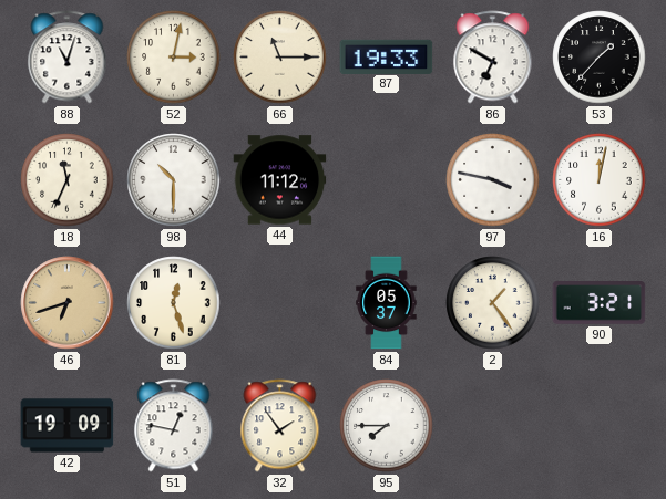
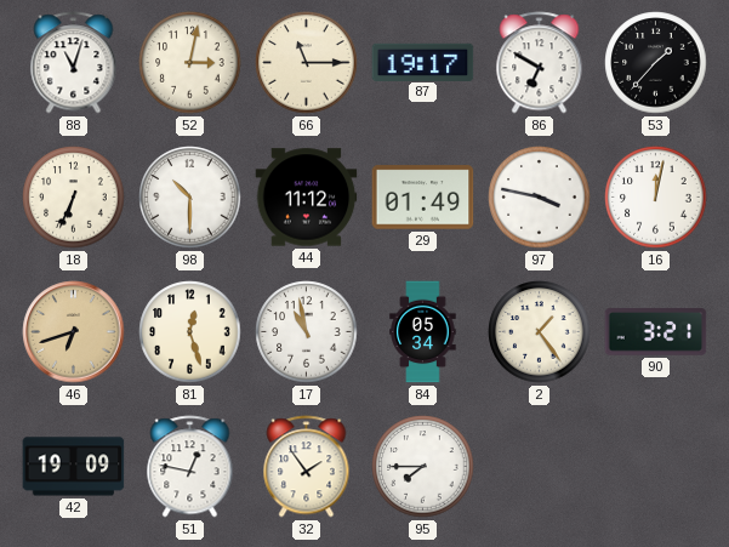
87: 19:33 -> 19:17 (423, 62)
18: 11:34 -> 6:34 (74, 198)
29: none -> 01:49 (423, 198)
17: none -> 10:58 (307, 332)
84: 05:37 -> 05:34 (423, 332)
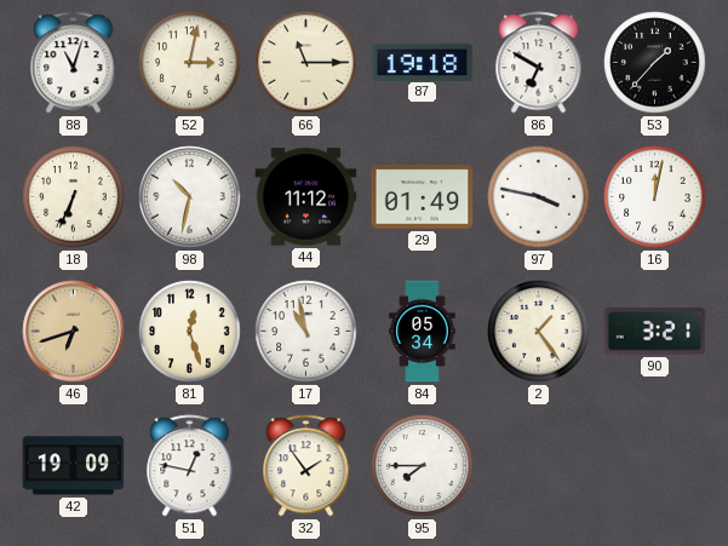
87: 19:17 -> 19:18 (423, 62)
98: 10:30 -> 10:32 (190, 197)
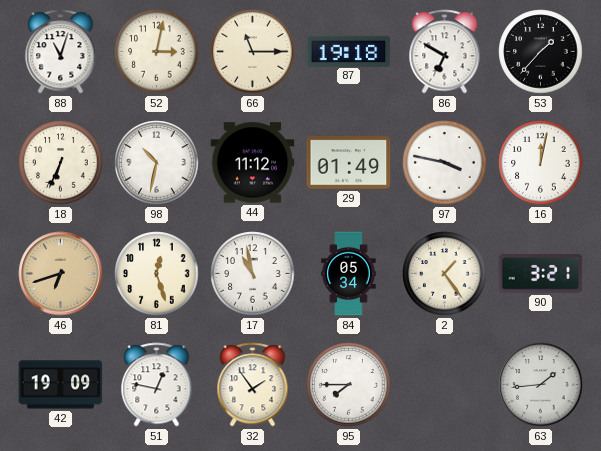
63: none -> 1:44 (541, 385)
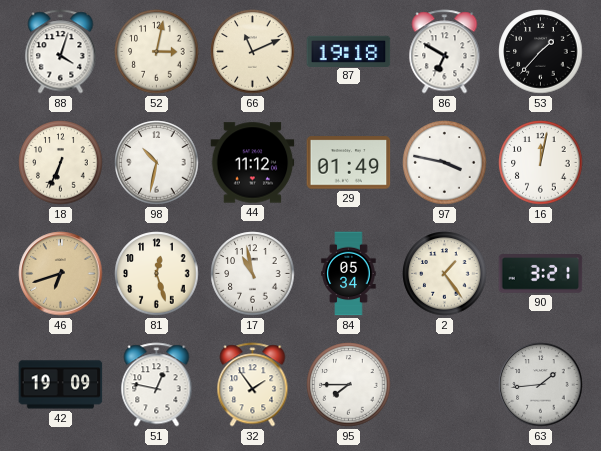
88: 11:03 -> 4:03 (61, 52)
66: 11:15 -> 11:11 (253, 52)
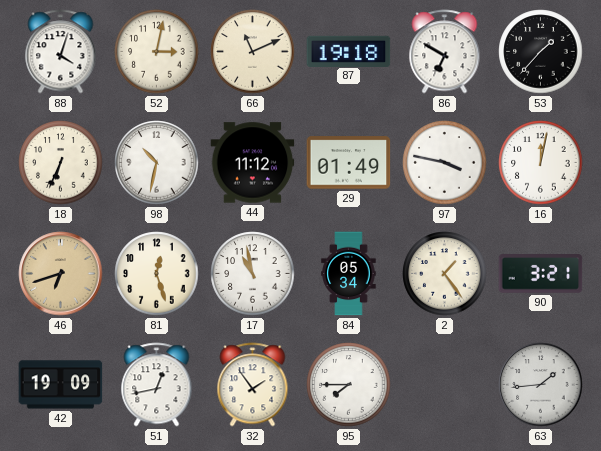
51: 12:47 -> 12:43 (157, 385)
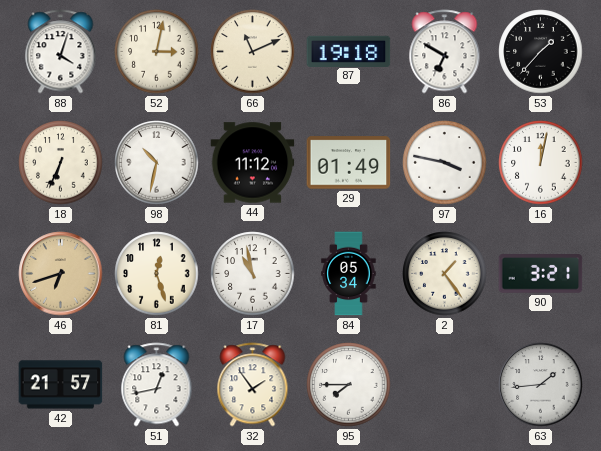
42: 19:09 -> 21:57 (61, 385)
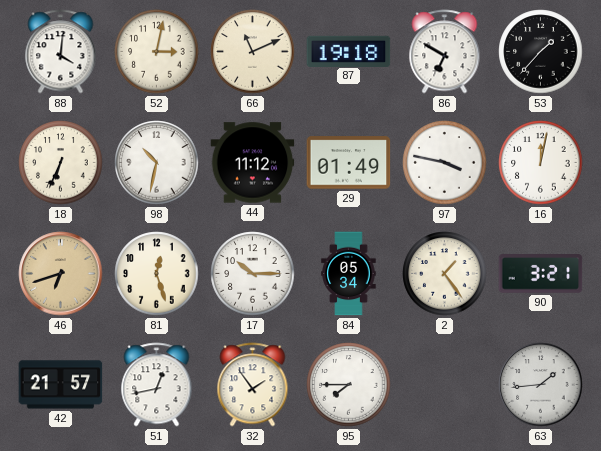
88: 4:03 -> 4:01 (61, 52)
17: 10:58 -> 10:15 (253, 274)
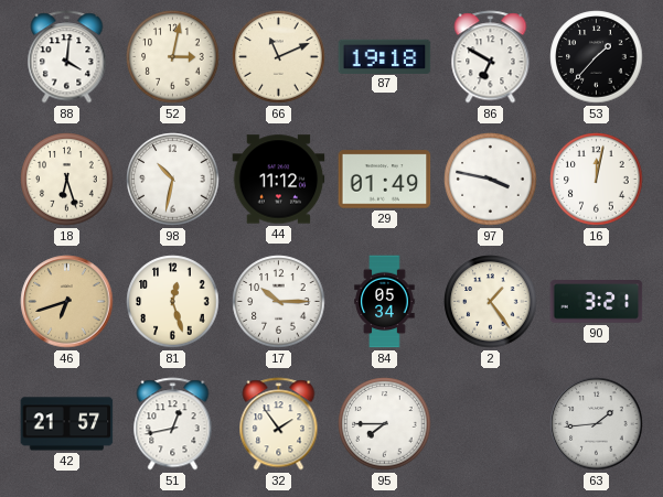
18: 6:34 -> 6:27 (67, 180)
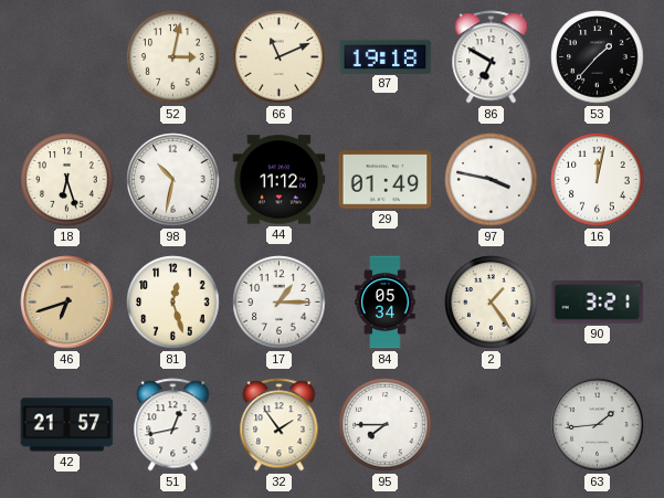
88: 4:01 -> none (67, 57)
17: 10:15 -> 1:15 (280, 303)
